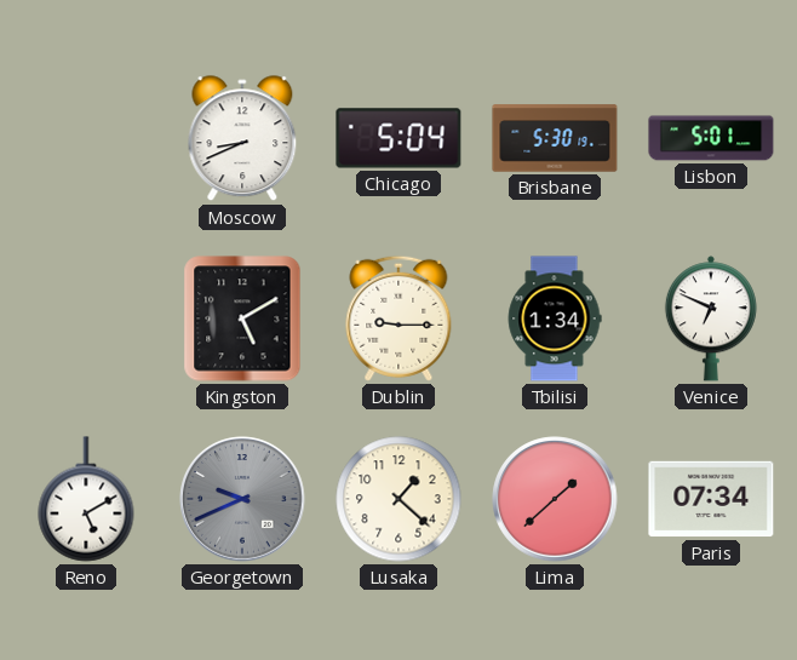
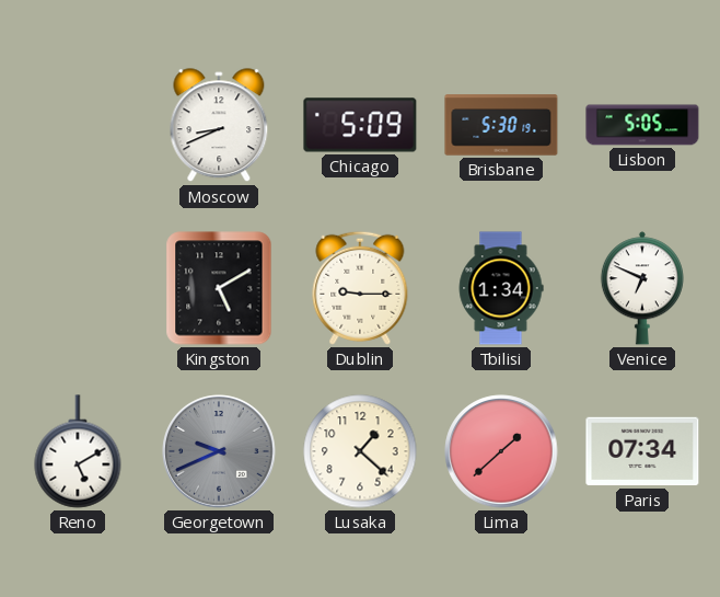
Chicago: 5:04 -> 5:09 (360, 125)
Lisbon: 5:01 -> 5:05 (642, 125)
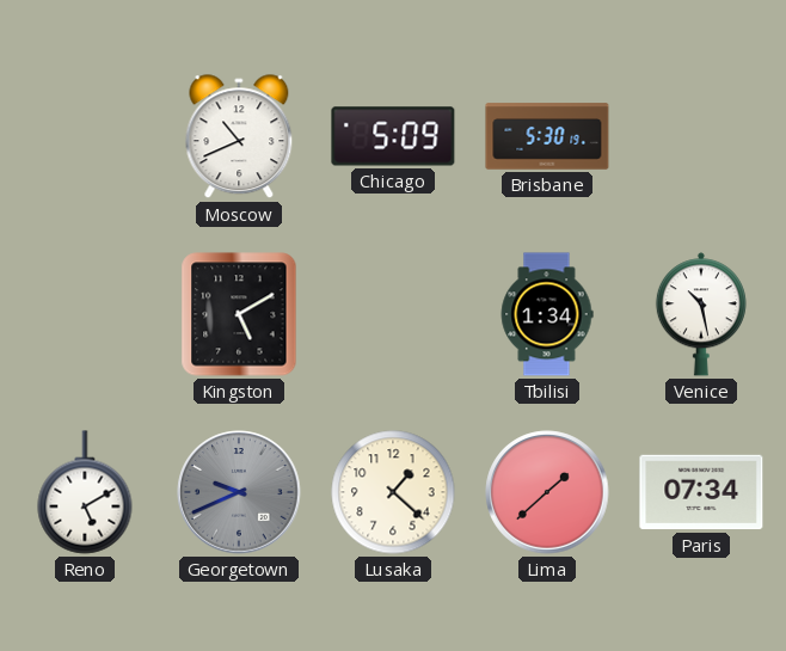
Moscow: 8:41 -> 10:41 (239, 137)
Lisbon: 5:05 -> none (642, 125)
Dublin: 9:15 -> none (360, 288)
Venice: 6:49 -> 10:28 (701, 314)
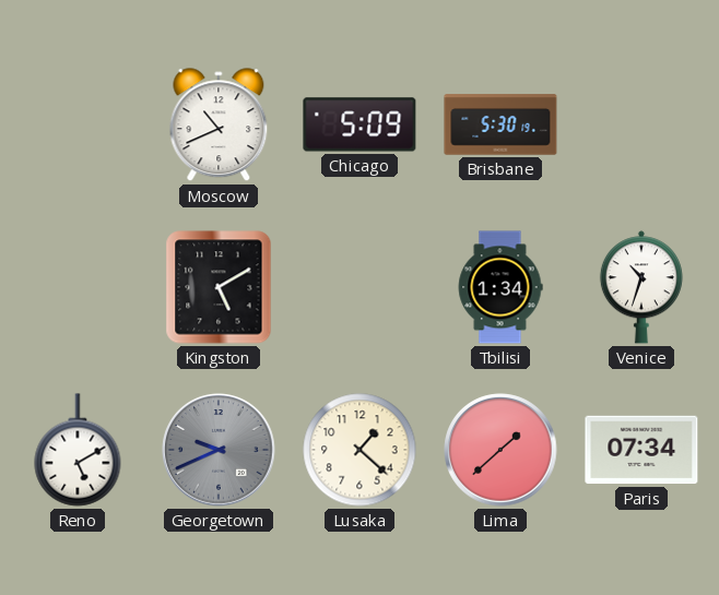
Venice: 10:28 -> 10:33 (641, 287)
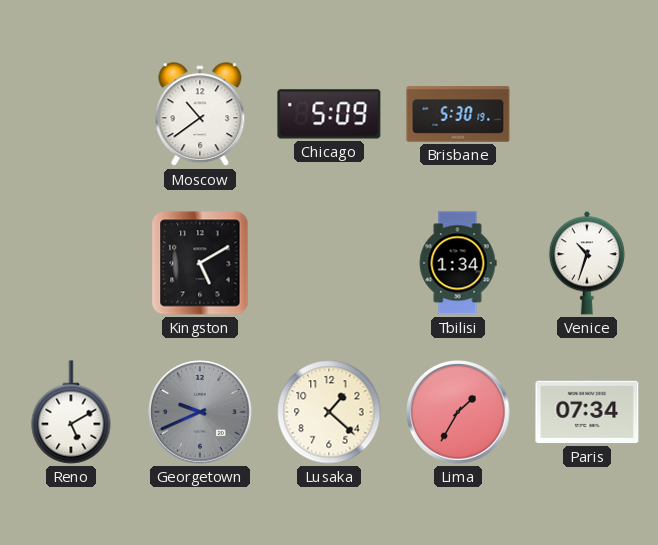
Moscow: 10:41 -> 10:39 (200, 115)
Lima: 1:38 -> 1:35 (458, 412)
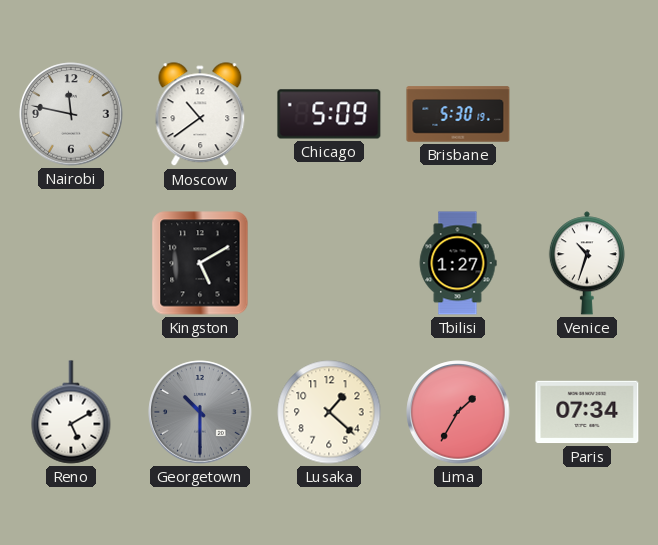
Nairobi: none -> 11:47 (71, 114)
Tbilisi: 1:34 -> 1:27 (458, 263)
Georgetown: 9:41 -> 10:30 (200, 412)
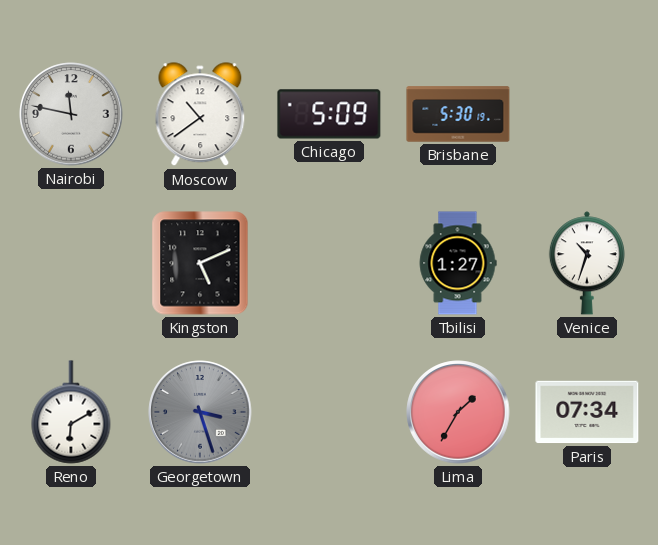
Kingston: 5:10 -> 5:11 (200, 263)
Reno: 5:10 -> 6:10 (71, 412)
Georgetown: 10:30 -> 3:27 (200, 412)
Lusaka: 1:22 -> none (329, 412)
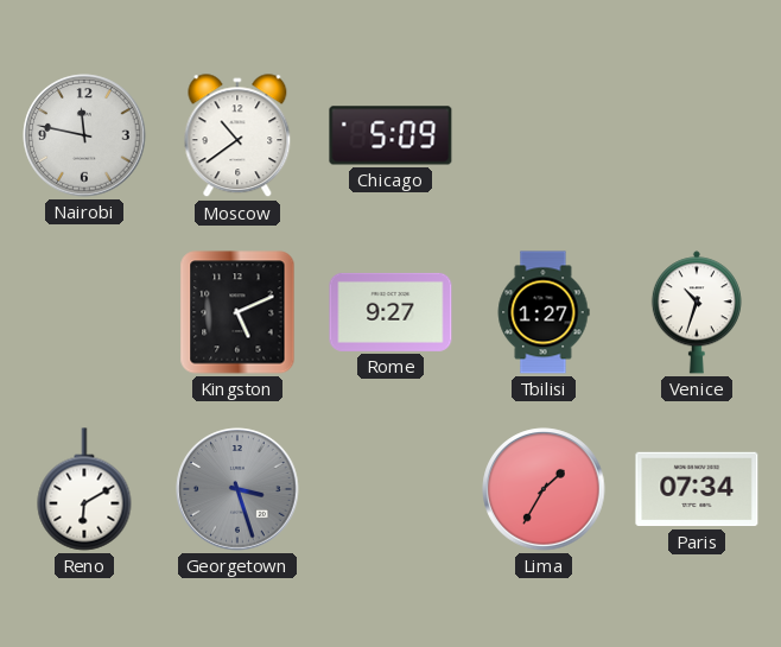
Brisbane: 5:30 -> none (458, 114)
Rome: none -> 9:27 (390, 312)
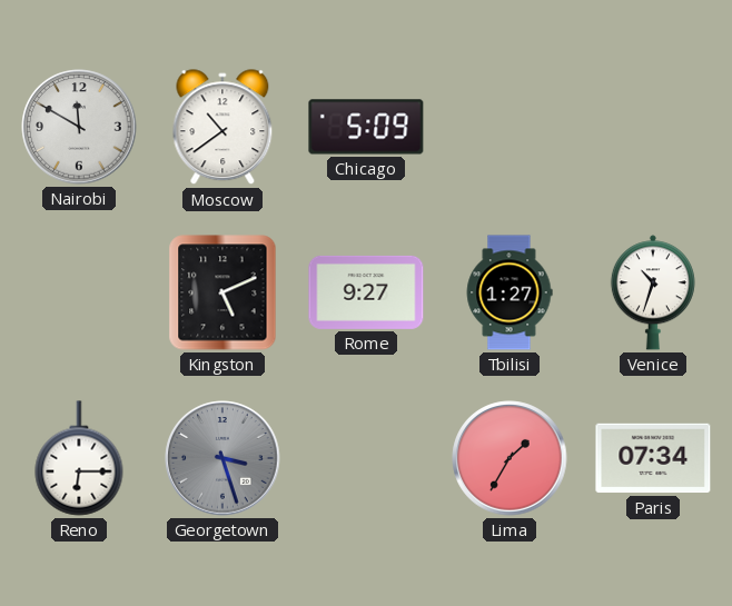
Nairobi: 11:47 -> 11:50 (79, 127)
Reno: 6:10 -> 6:15 (79, 458)
